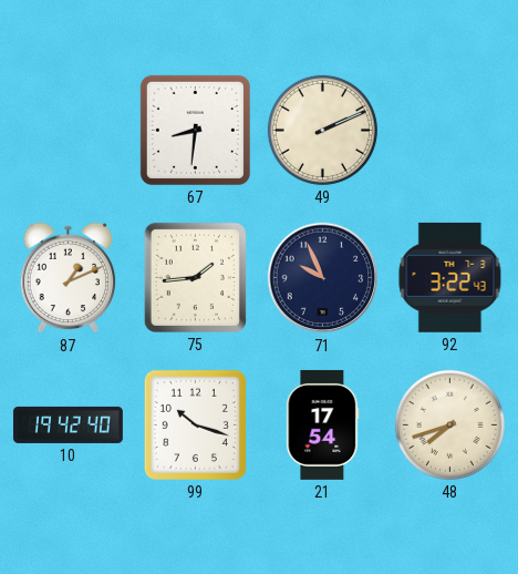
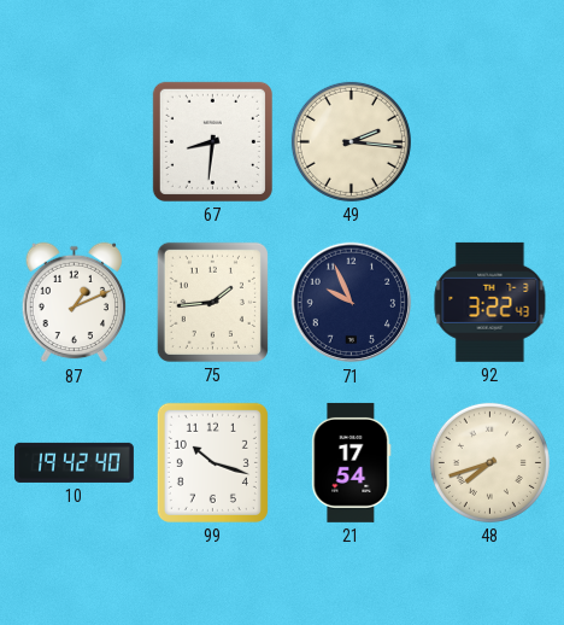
49: 2:11 -> 2:16 (351, 141)
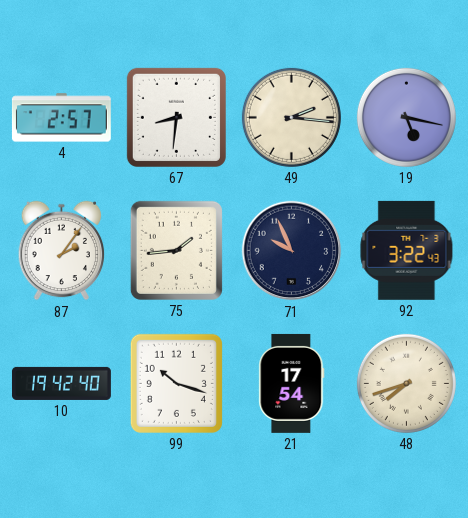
4: none -> 2:57 (61, 118)
19: none -> 5:17 (406, 117)
87: 1:11 -> 2:06 (62, 251)
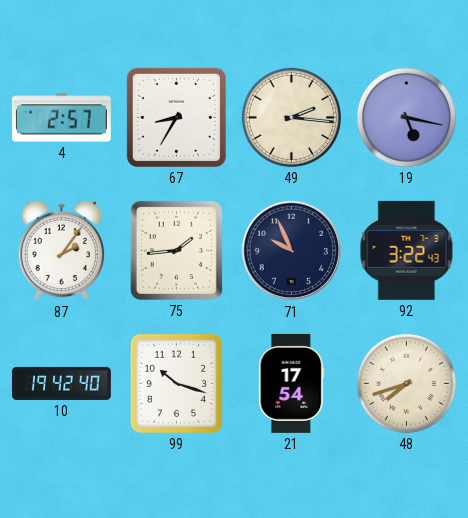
67: 8:31 -> 8:35 (176, 117)
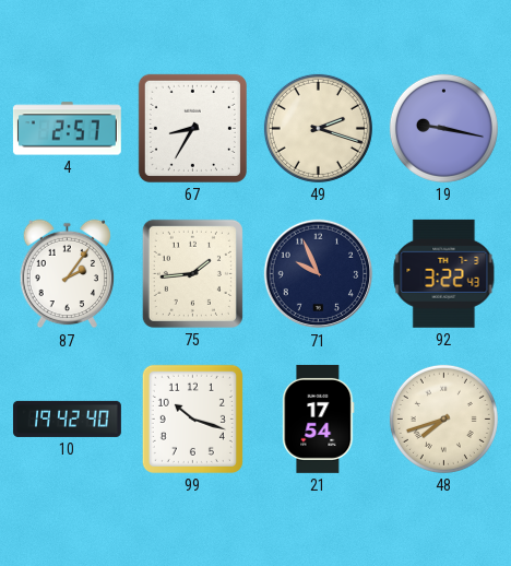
49: 2:16 -> 2:18 (318, 128)
19: 5:17 -> 9:17 (443, 128)
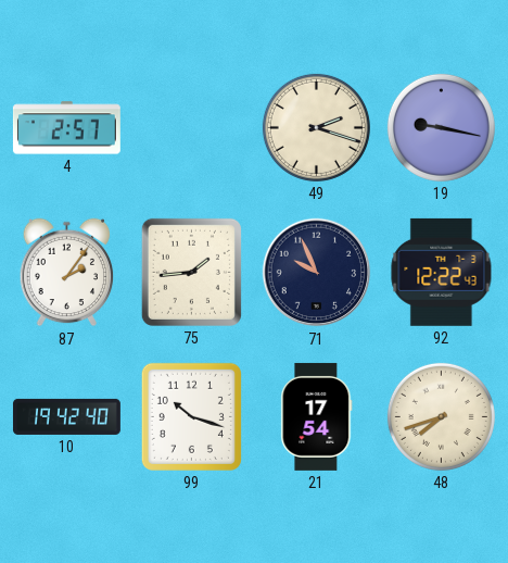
67: 8:35 -> none (192, 128)
92: 3:22 -> 12:22 (442, 272)
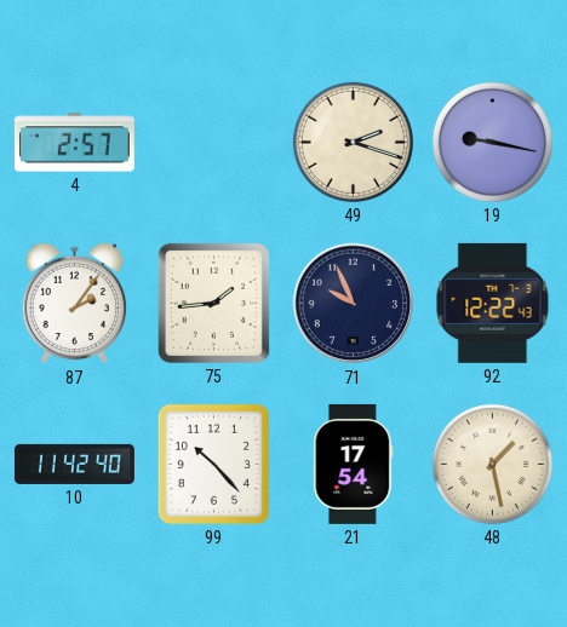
10: 19:42 -> 11:42 (74, 464)
99: 10:18 -> 10:23 (213, 464)
48: 7:42 -> 1:28 (492, 464)
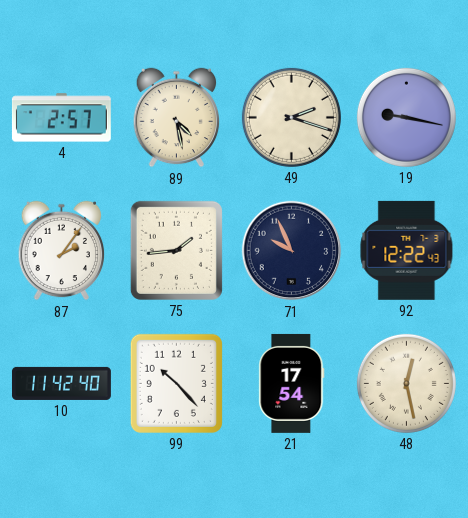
89: none -> 4:28 (177, 118)
48: 1:28 -> 12:28 (406, 383)
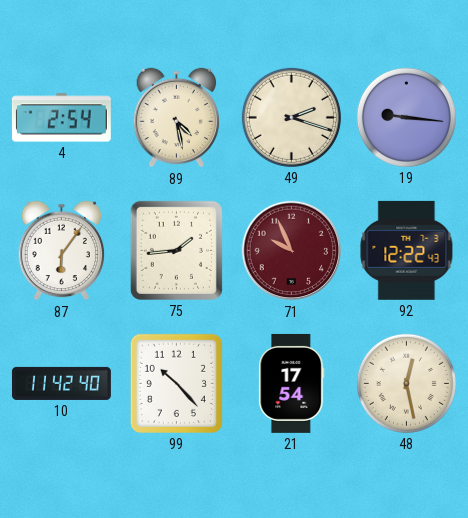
4: 2:57 -> 2:54 (61, 118)
19: 9:17 -> 9:16 (406, 117)
87: 2:06 -> 6:06 (62, 251)
71 dial: navy -> burgundy (292, 251)
